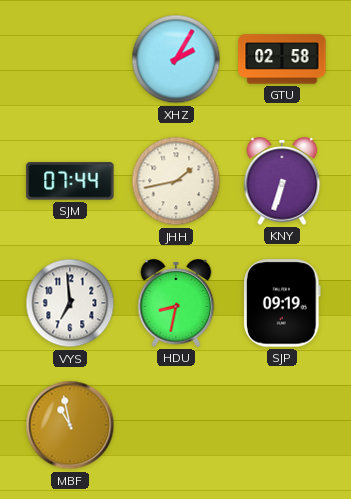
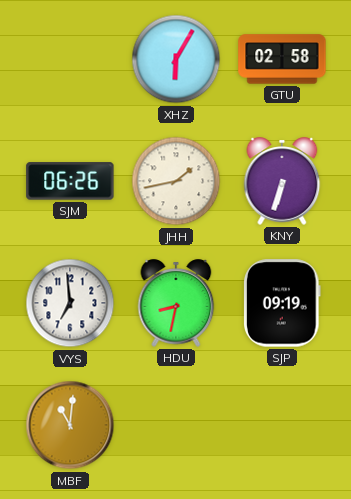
XHZ: 2:05 -> 6:05 (176, 59)
SJM: 07:44 -> 06:26 (70, 181)
MBF: 10:58 -> 11:01 (70, 425)
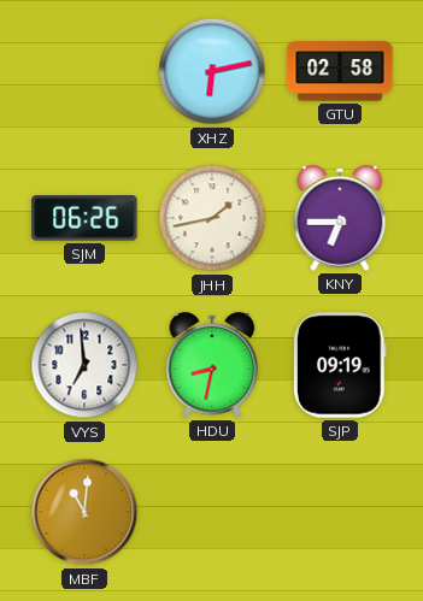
XHZ: 6:05 -> 6:13 (212, 71)
KNY: 6:33 -> 6:45 (340, 218)
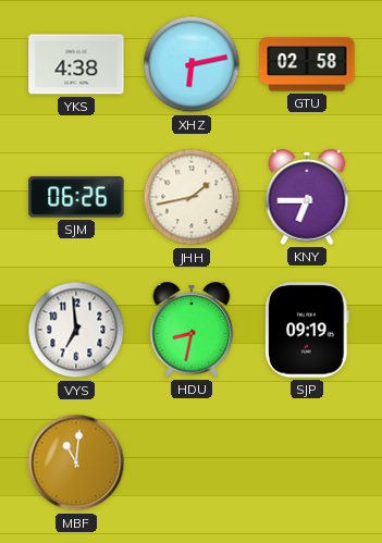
YKS: none -> 4:38 (76, 64)
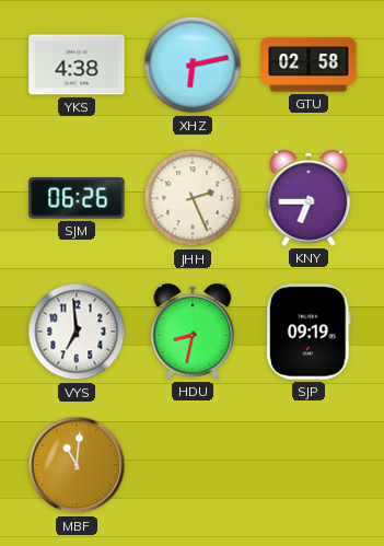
JHH: 1:43 -> 2:26 (193, 198)
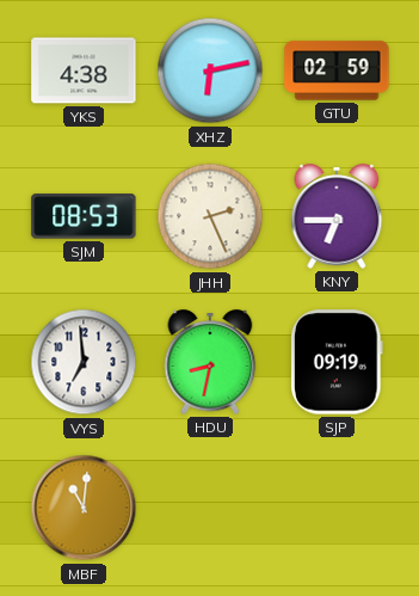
GTU: 02:58 -> 02:59 (337, 70)
SJM: 06:26 -> 08:53 (84, 216)
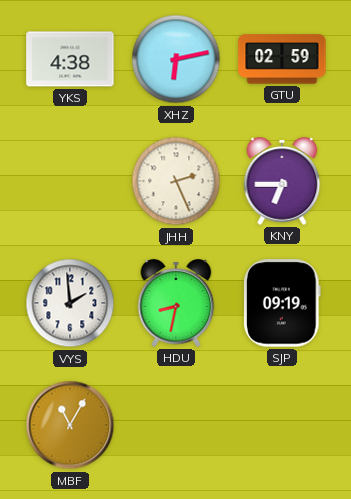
SJM: 08:53 -> none (84, 216)
VYS: 6:59 -> 1:59 (70, 303)
MBF: 11:01 -> 11:05 (70, 425)
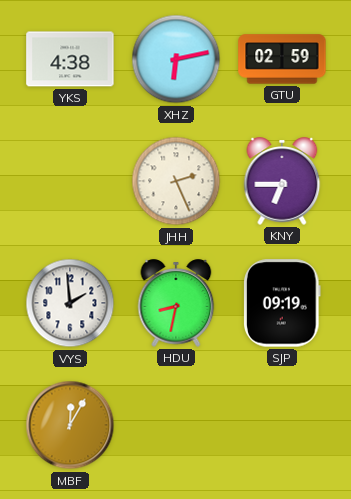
MBF: 11:05 -> 12:05 (70, 425)
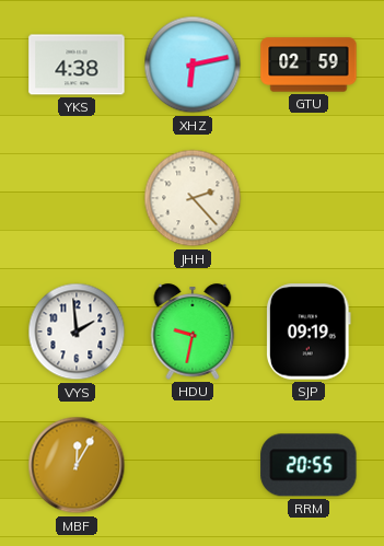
JHH: 2:26 -> 2:23 (193, 198)
KNY: 6:45 -> none (282, 181)
HDU: 8:32 -> 9:32 (193, 332)
RRM: none -> 20:55 (309, 465)
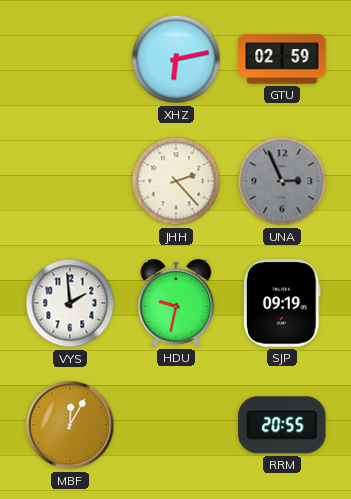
YKS: 4:38 -> none (77, 65)
UNA: none -> 2:56 (282, 181)
